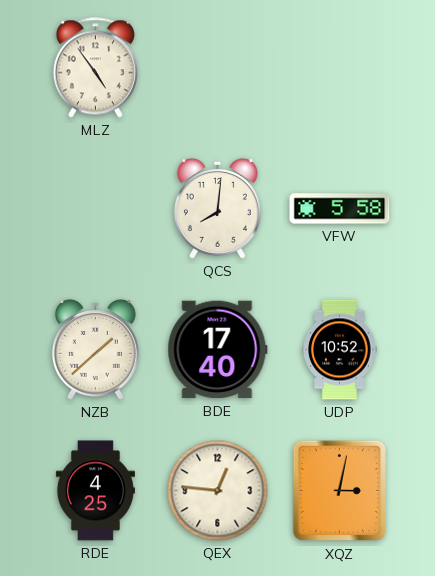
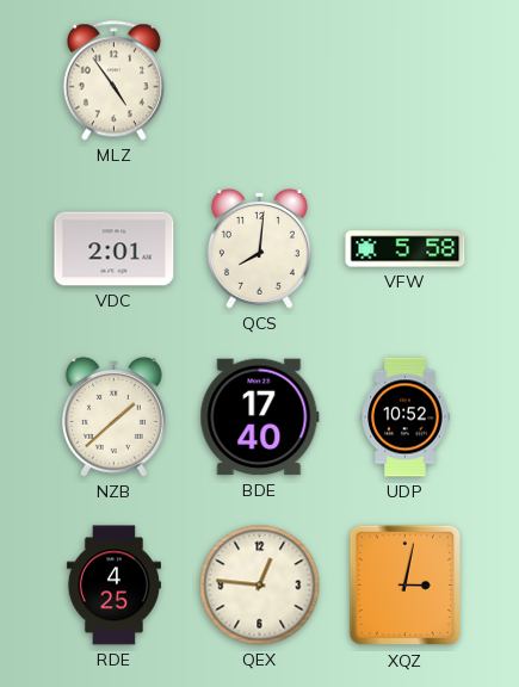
VDC: none -> 2:01 (115, 249)
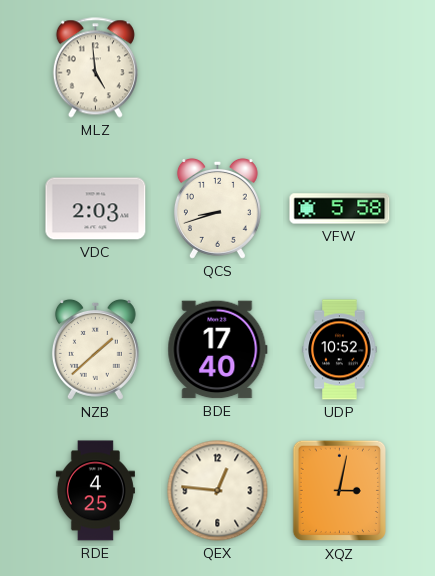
MLZ: 4:54 -> 4:59 (95, 68)
VDC: 2:01 -> 2:03 (96, 209)
QCS: 8:01 -> 8:42 (217, 209)
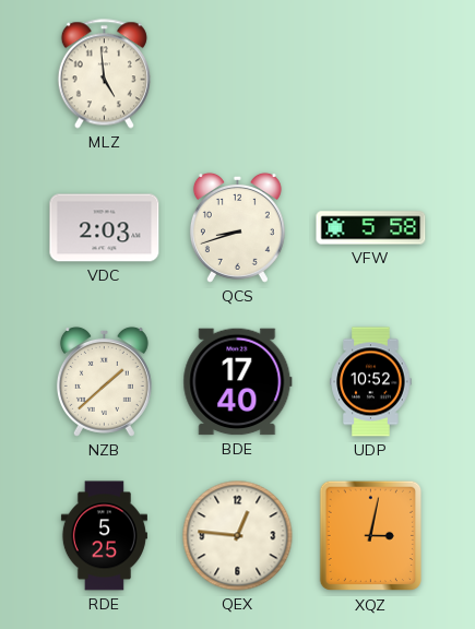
RDE: 4:25 -> 5:25 (104, 536)
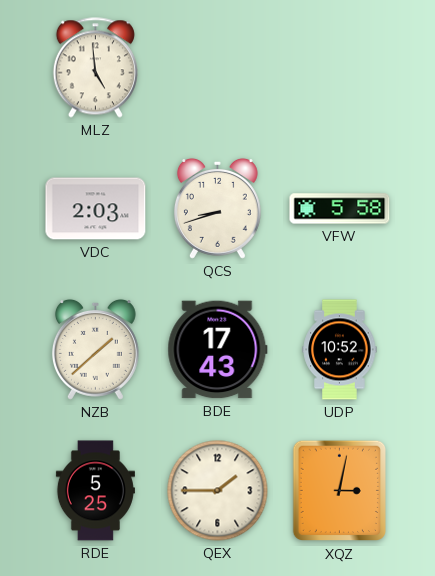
BDE: 17:40 -> 17:43 (218, 350)
QEX: 12:46 -> 1:45 (218, 491)
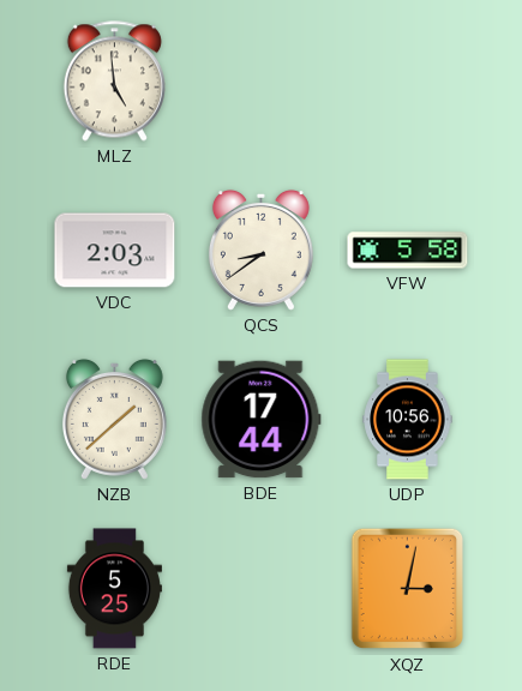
QCS: 8:42 -> 8:39 (260, 251)
BDE: 17:43 -> 17:44 (262, 420)
UDP: 10:52 -> 10:56 (408, 420)
QEX: 1:45 -> none (218, 491)
